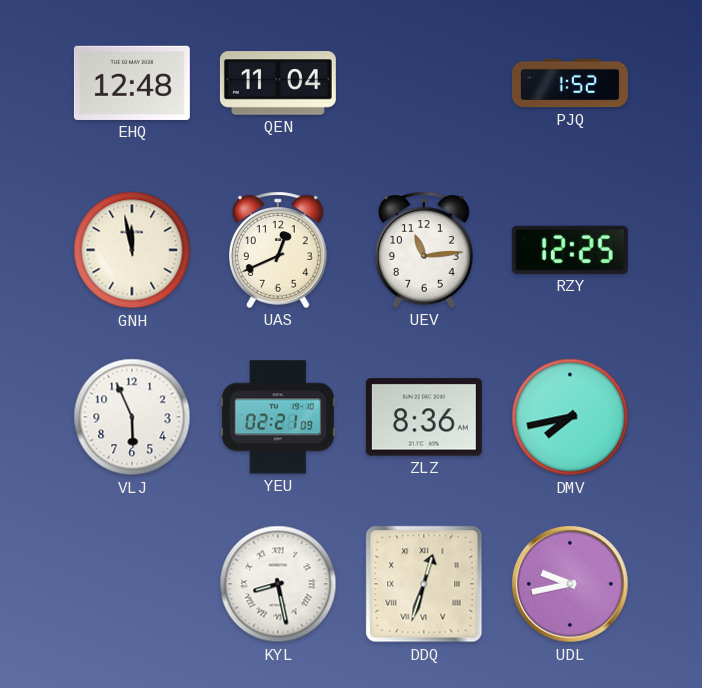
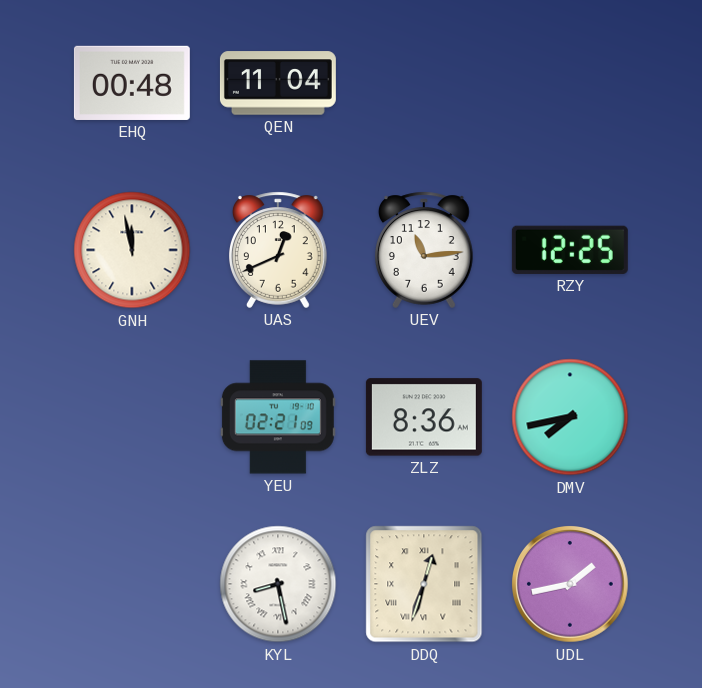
EHQ: 12:48 -> 00:48 (132, 83)
PJQ: 1:52 -> none (570, 83)
VLJ: 5:56 -> none (132, 417)
UDL: 9:43 -> 1:43 (571, 585)
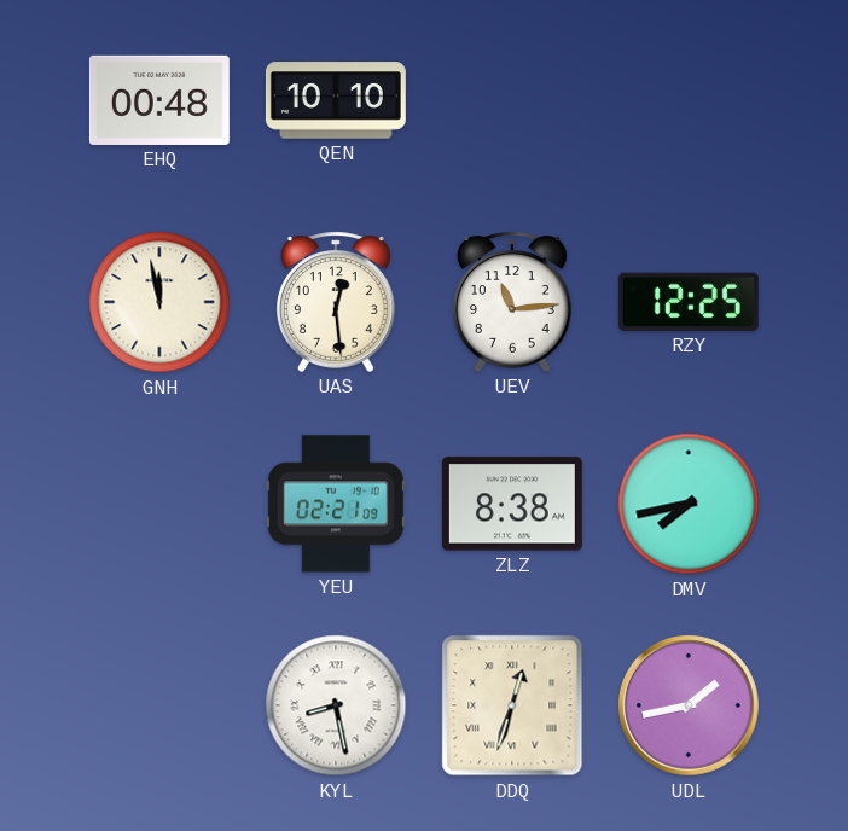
QEN: 11:04 -> 10:10 (336, 100)
UAS: 12:41 -> 12:29 (337, 302)
ZLZ: 8:36 -> 8:38 (512, 504)
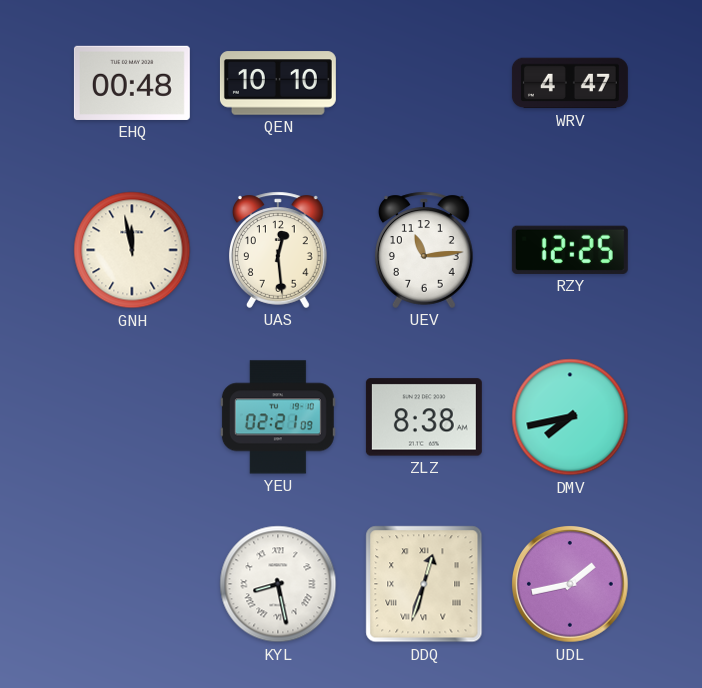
WRV: none -> 4:47 (570, 83)
